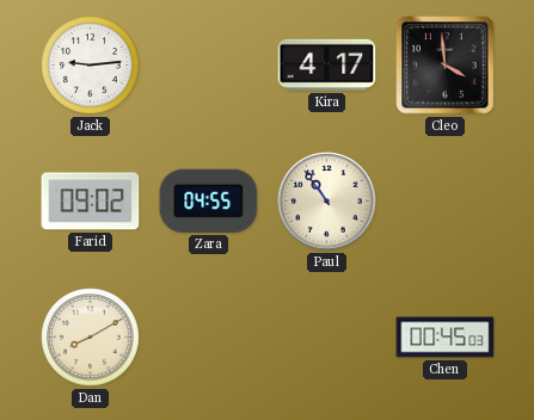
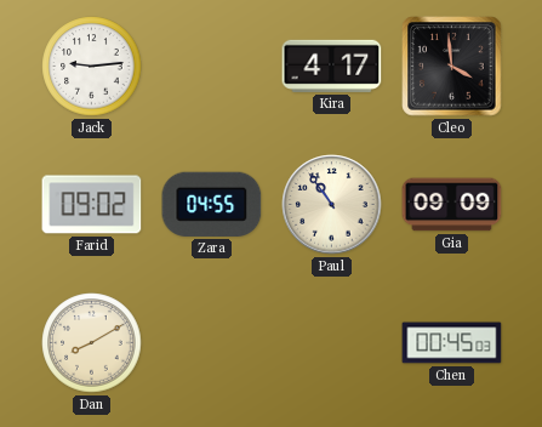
Gia: none -> 09:09 (452, 205)
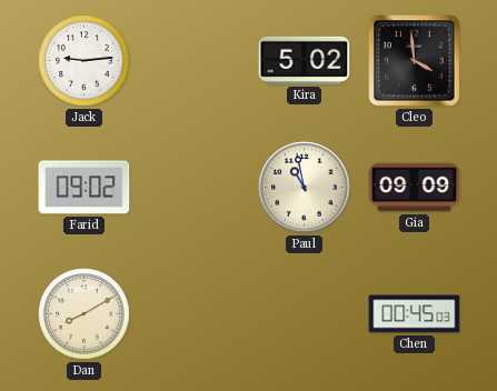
Kira: 4:17 -> 5:02 (305, 60)
Zara: 04:55 -> none (212, 204)
Paul: 10:54 -> 10:58 (305, 188)
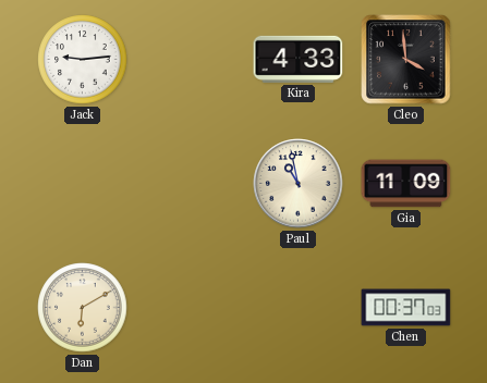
Kira: 5:02 -> 4:33 (299, 59)
Farid: 09:02 -> none (85, 188)
Gia: 09:09 -> 11:09 (406, 184)
Dan: 8:10 -> 6:10 (83, 308)
Chen: 00:45 -> 00:37 (406, 308)
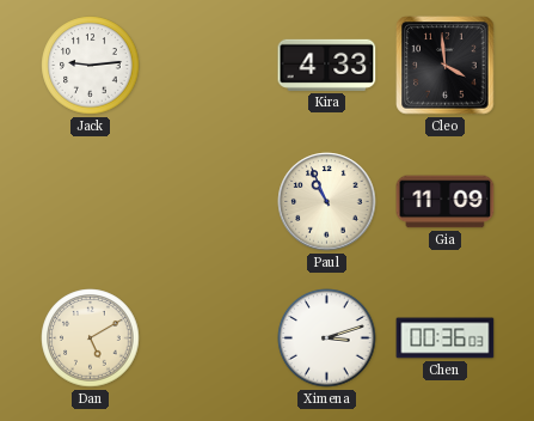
Paul: 10:58 -> 10:56 (327, 202)
Dan: 6:10 -> 5:10 (91, 338)
Ximena: none -> 3:12 (327, 338)
Chen: 00:37 -> 00:36 (446, 338)
